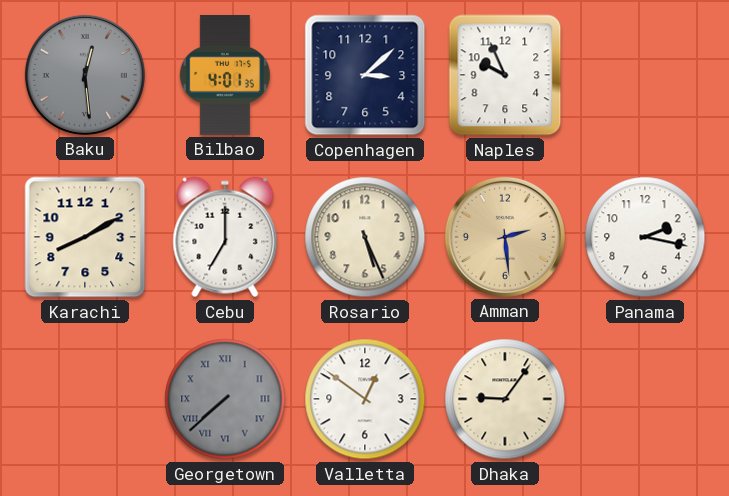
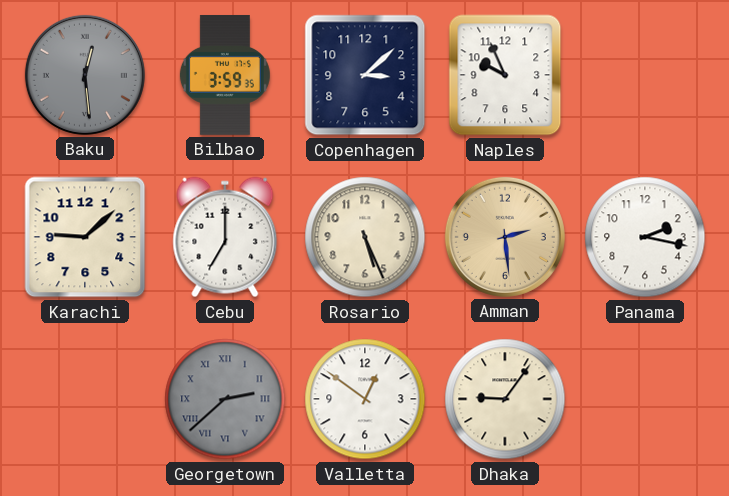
Bilbao: 4:01 -> 3:59 (225, 75)
Karachi: 8:10 -> 9:08 (85, 237)
Georgetown: 7:38 -> 2:38 (225, 399)
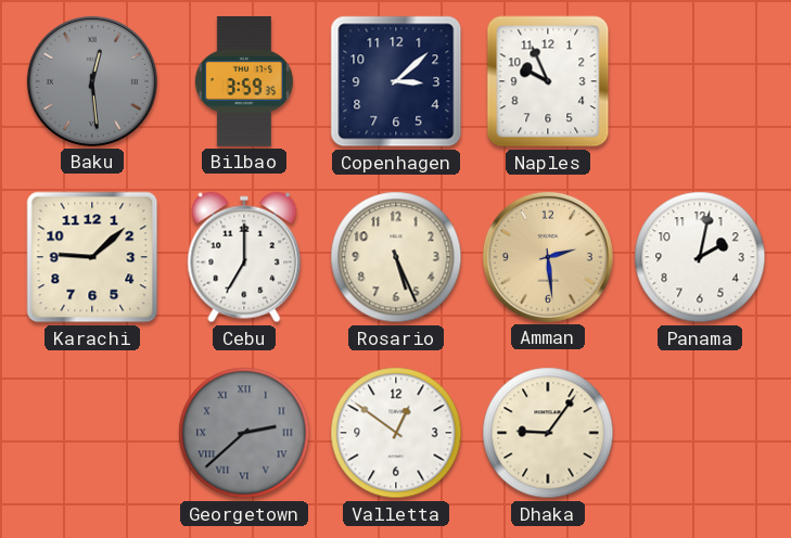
Panama: 2:17 -> 2:02 (700, 257)
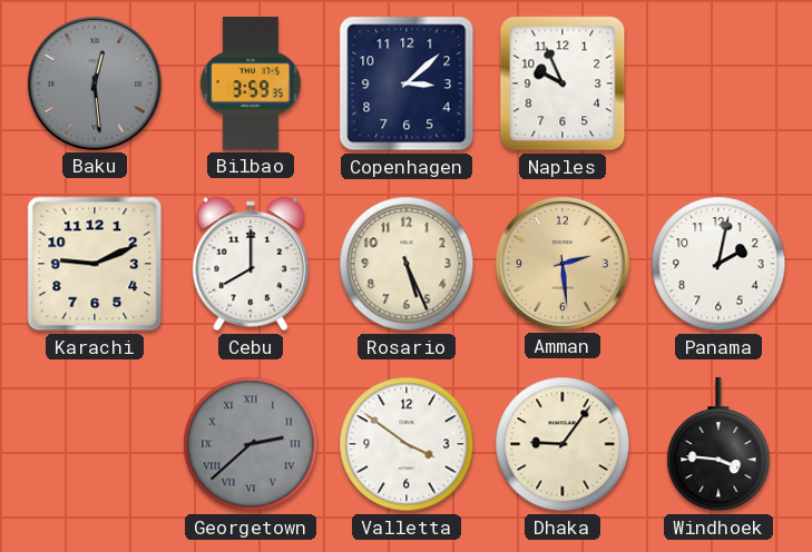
Karachi: 9:08 -> 9:11 (95, 264)
Cebu: 7:00 -> 8:00 (251, 264)
Valletta: 12:51 -> 3:51 (407, 444)
Windhoek: none -> 3:46 (718, 444)
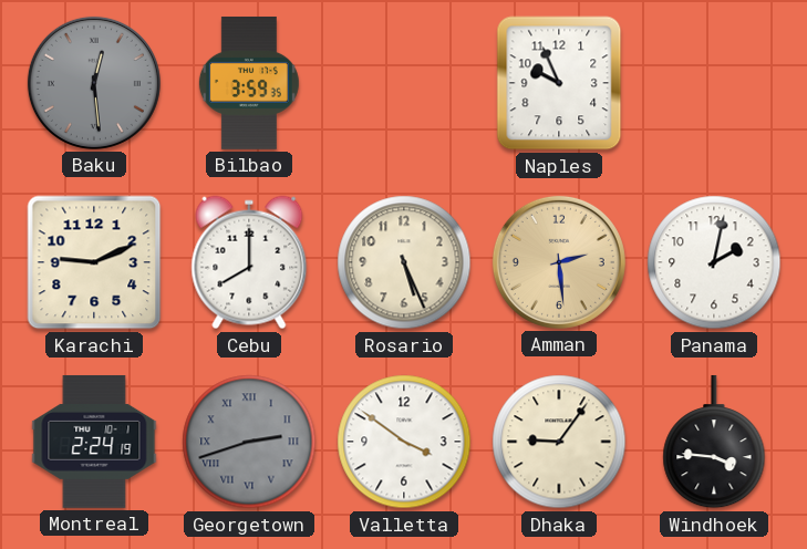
Copenhagen: 3:08 -> none (407, 83)
Montreal: none -> 2:24 (94, 442)
Georgetown: 2:38 -> 2:42 (249, 442)
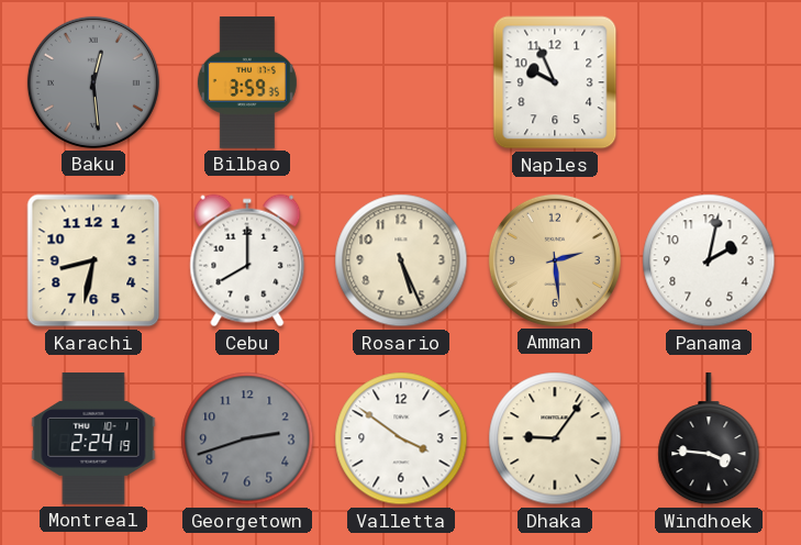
Karachi: 9:11 -> 8:32 (93, 260)
Georgetown numerals: Roman -> Arabic (247, 438)
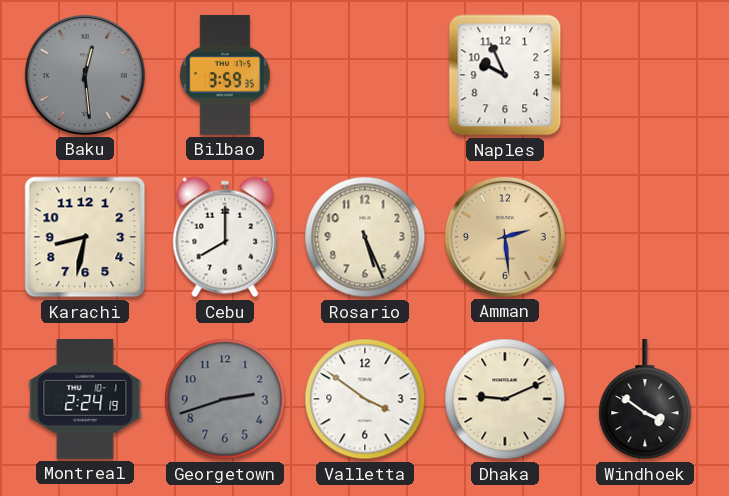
Panama: 2:02 -> none (709, 260)
Dhaka: 9:06 -> 9:11 (505, 399)
Windhoek: 3:46 -> 3:51 (645, 399)
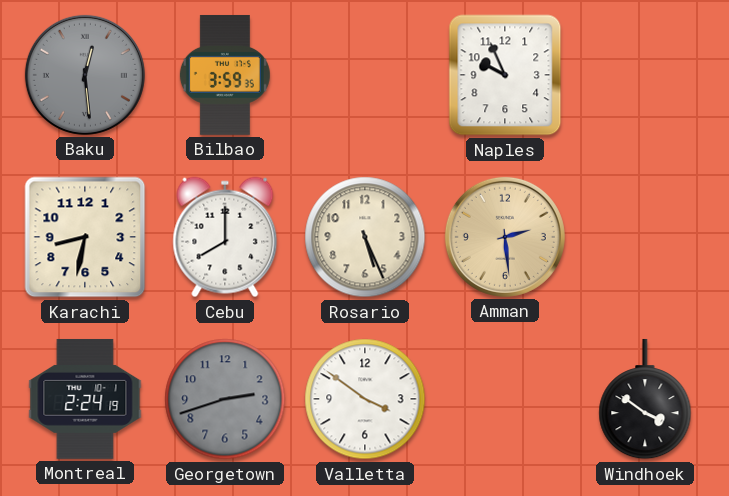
Dhaka: 9:11 -> none (505, 399)
